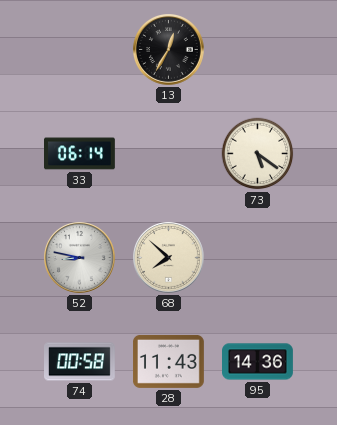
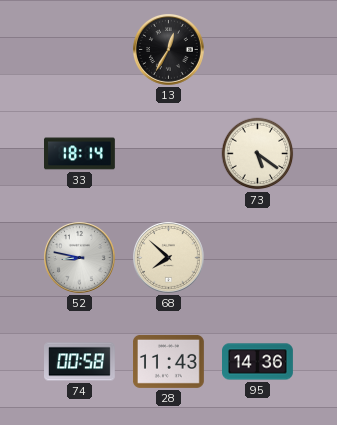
33: 06:14 -> 18:14 (80, 154)
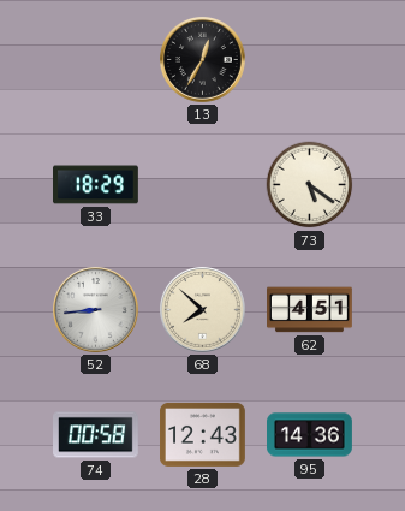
33: 18:14 -> 18:29 (96, 185)
52: 8:47 -> 8:44 (96, 310)
62: none -> 4:51 (310, 310)
28: 11:43 -> 12:43 (203, 434)
